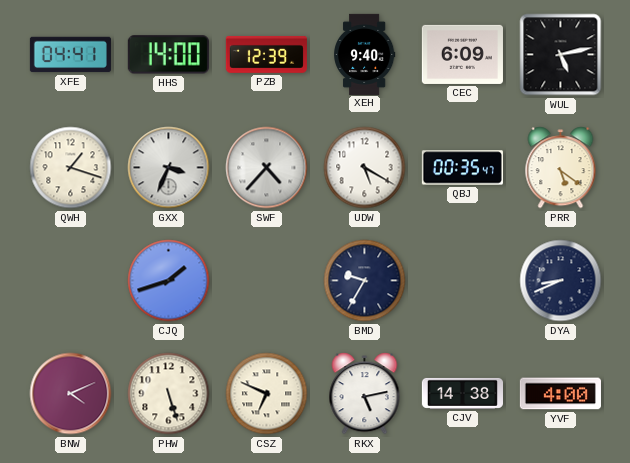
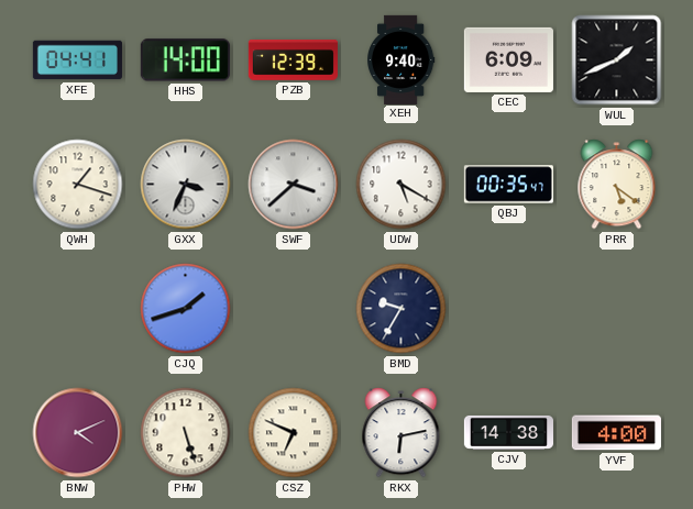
WUL: 5:13 -> 1:41 (617, 60)
SWF: 4:37 -> 3:38 (294, 185)
DYA: 8:41 -> none (561, 281)
RKX: 5:13 -> 6:13 (402, 433)
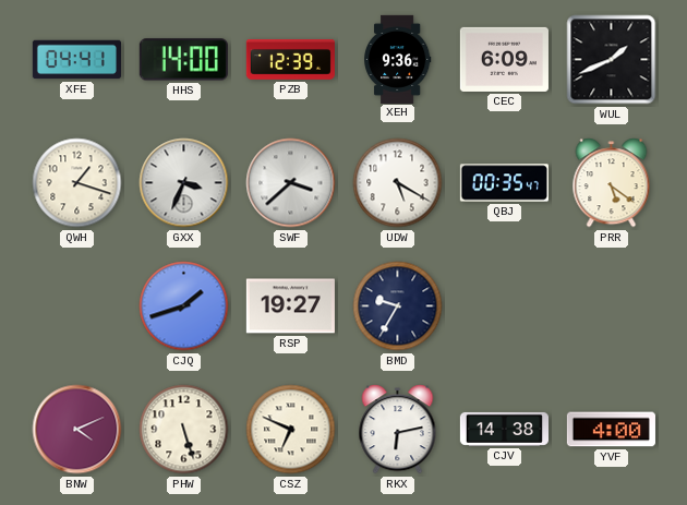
XEH: 9:40 -> 9:36 (397, 59)
RSP: none -> 19:27 (290, 306)
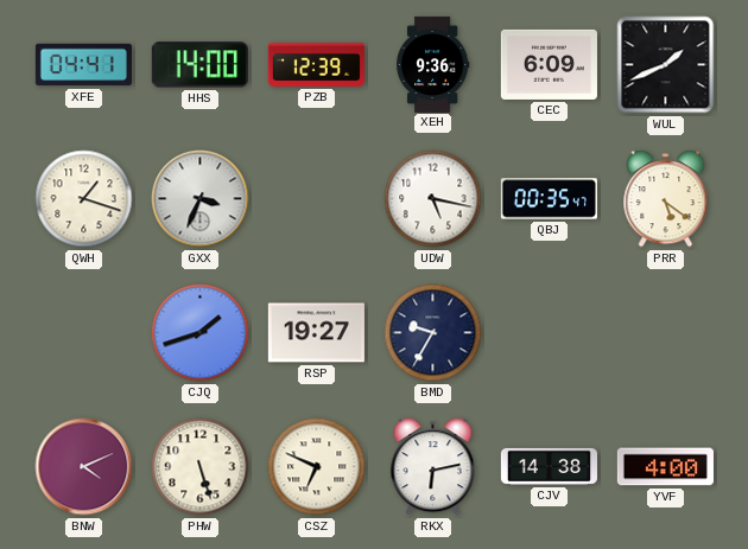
SWF: 3:38 -> none (291, 183)
UDW: 5:20 -> 5:17 (433, 199)
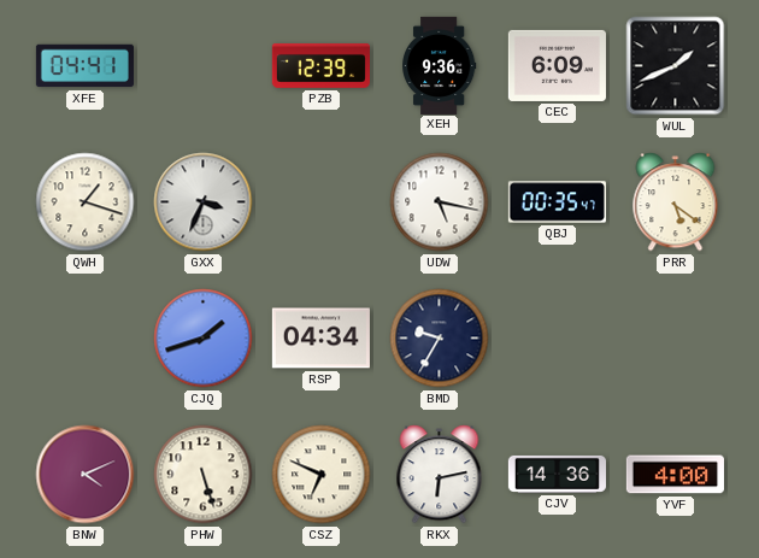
HHS: 14:00 -> none (199, 65)
RSP: 19:27 -> 04:34 (320, 339)
CJV: 14:38 -> 14:36 (557, 474)
